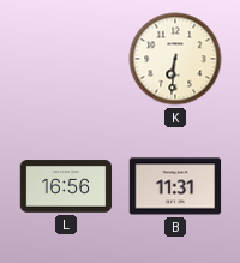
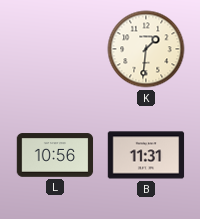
K: 6:31 -> 1:31 (146, 49)
L: 16:56 -> 10:56 (55, 155)
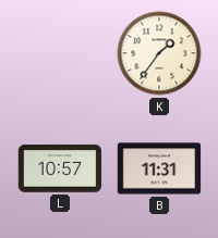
K: 1:31 -> 1:36 (159, 53)
L: 10:56 -> 10:57 (60, 168)
